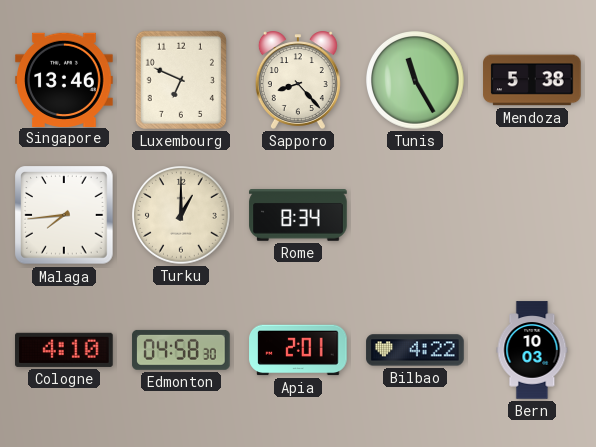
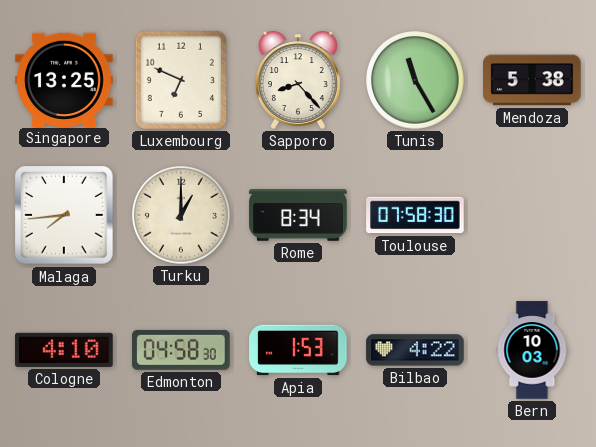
Singapore: 13:46 -> 13:25 (64, 79)
Toulouse: none -> 07:58 (415, 215)
Apia: 2:01 -> 1:53 (298, 350)
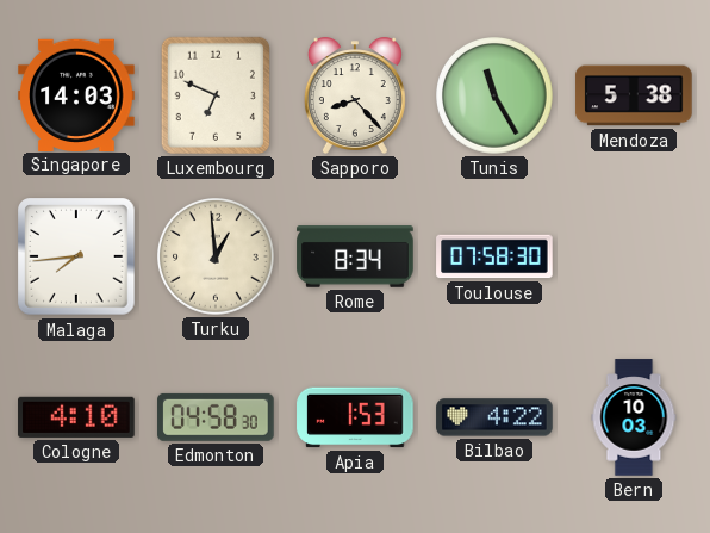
Singapore: 13:25 -> 14:03 (76, 94)
Turku: 1:00 -> 12:59 (217, 258)
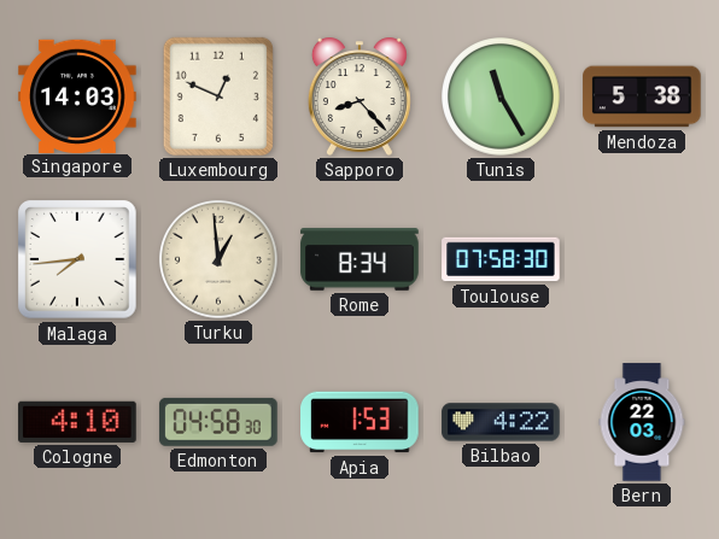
Luxembourg: 6:49 -> 12:49 (218, 96)
Bern: 10:03 -> 22:03 (642, 422)
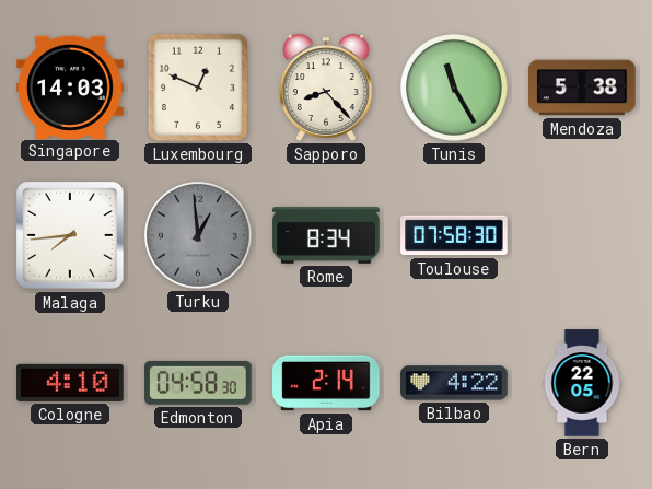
Turku dial: cream -> grey (199, 236)
Apia: 1:53 -> 2:14 (326, 383)
Bern: 22:03 -> 22:05 (582, 383)
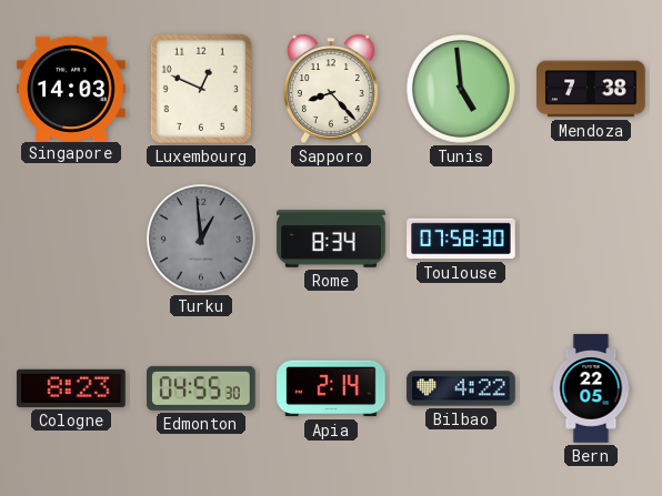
Tunis: 11:25 -> 4:59 (462, 90)
Mendoza: 5:38 -> 7:38 (591, 89)
Malaga: 7:44 -> none (70, 235)
Cologne: 4:10 -> 8:23 (71, 388)
Edmonton: 04:58 -> 04:55 (201, 388)
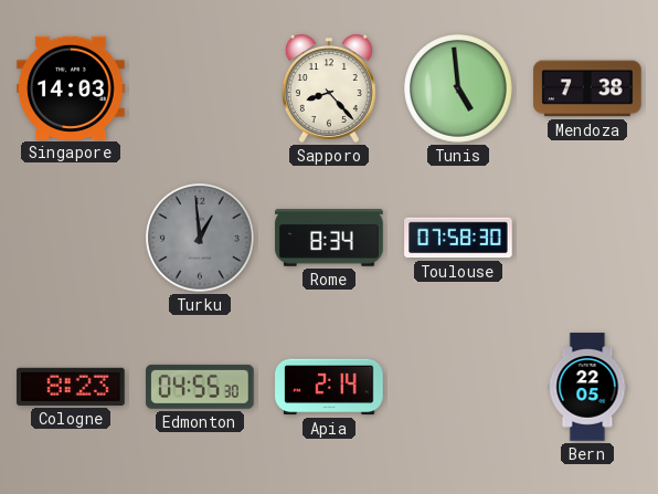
Luxembourg: 12:49 -> none (201, 89)
Bilbao: 4:22 -> none (461, 388)
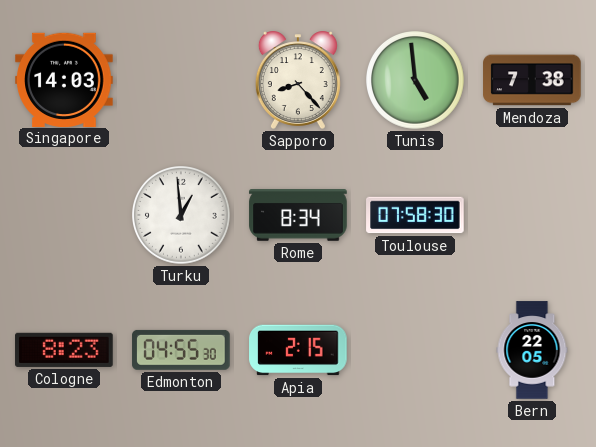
Turku dial: grey -> white (182, 216)
Apia: 2:14 -> 2:15 (298, 350)
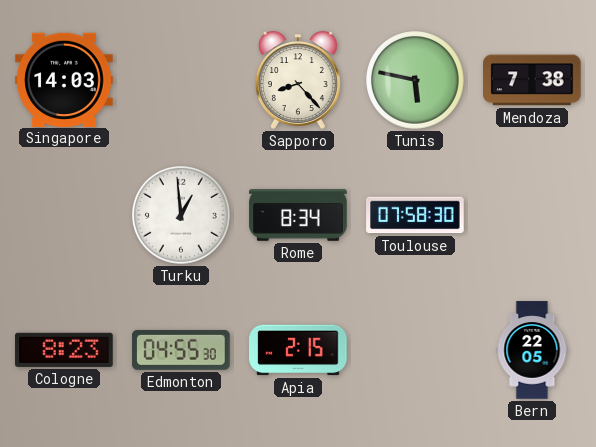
Tunis: 4:59 -> 5:47 (416, 81)
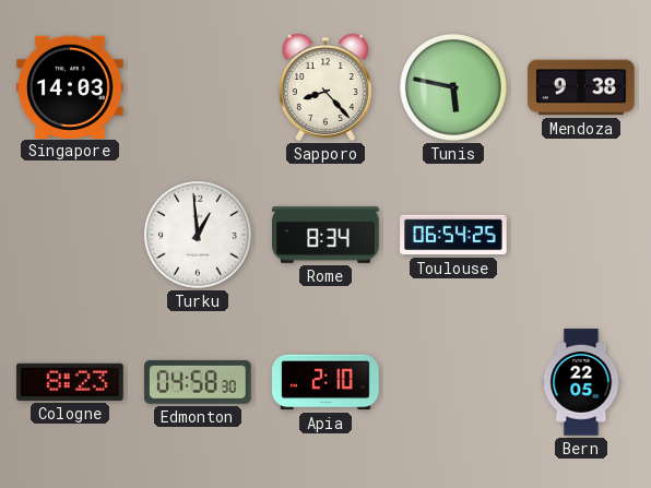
Mendoza: 7:38 -> 9:38 (581, 87)
Toulouse: 07:58 -> 06:54 (453, 235)
Edmonton: 04:55 -> 04:58 (198, 382)
Apia: 2:15 -> 2:10 (325, 382)
